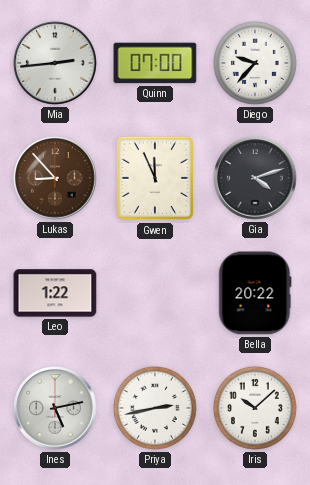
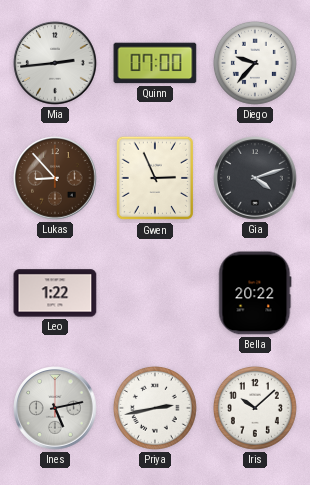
Gwen: 11:56 -> 2:56 (155, 178)
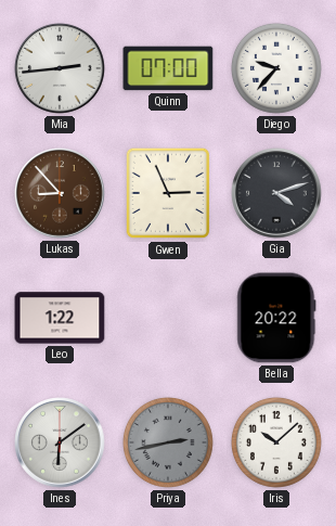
Ines: 5:13 -> 6:09 (60, 442)
Priya dial: white -> grey (168, 442)
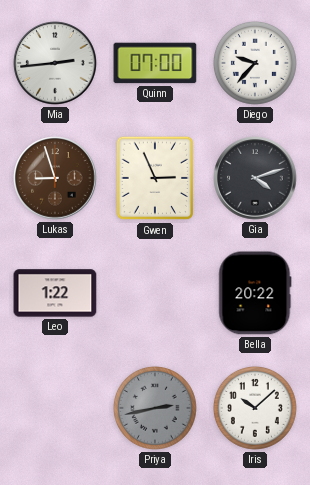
Lukas: 8:53 -> 8:57 (55, 178)
Ines: 6:09 -> none (60, 442)
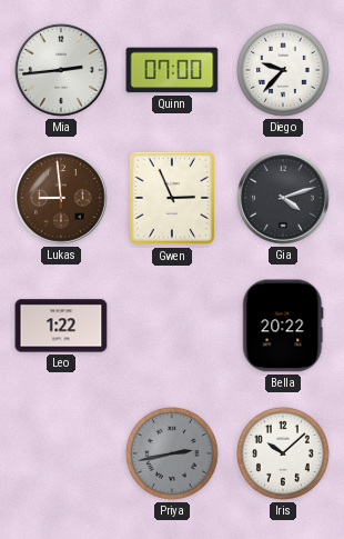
Lukas: 8:57 -> 8:59 (61, 198)
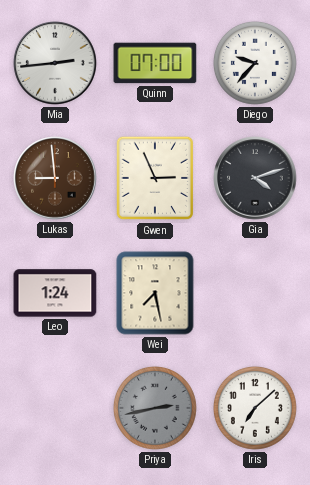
Leo: 1:22 -> 1:24 (55, 293)
Wei: none -> 7:28 (155, 293)
Bella: 20:22 -> none (283, 326)
Iris: 10:08 -> 7:08 (255, 408)
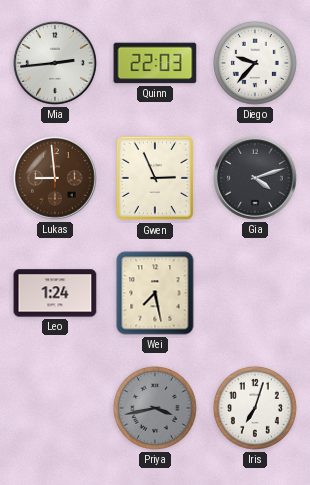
Quinn: 07:00 -> 22:03 (155, 63)
Priya: 2:43 -> 3:43 (155, 408)
Iris: 7:08 -> 7:03 (255, 408)
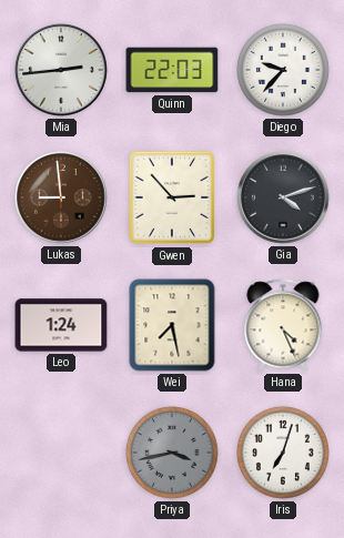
Gwen: 2:56 -> 2:53 (172, 197)
Hana: none -> 4:26 (283, 325)
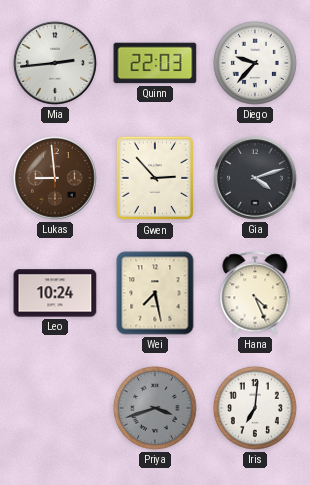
Leo: 1:24 -> 10:24 (55, 293)
Priya: 3:43 -> 3:42 (155, 408)
Iris: 7:03 -> 7:01 (255, 408)
